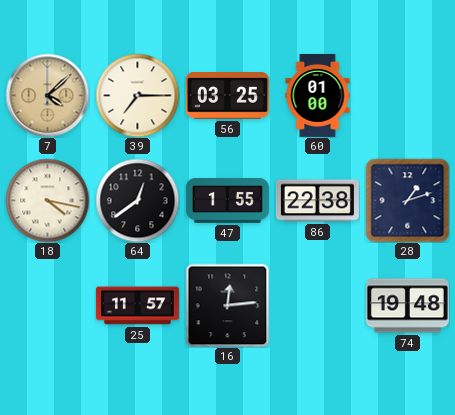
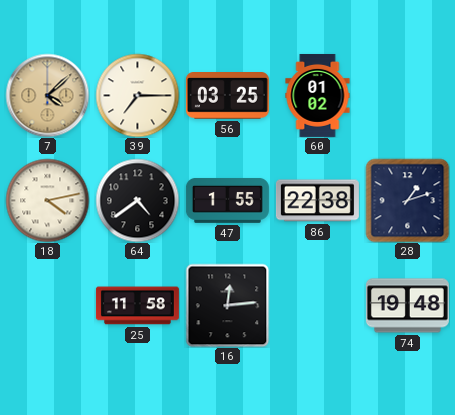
60: 01:00 -> 01:02 (318, 95)
18: 4:17 -> 4:13 (47, 200)
64: 12:39 -> 4:39 (137, 200)
25: 11:57 -> 11:58 (137, 306)
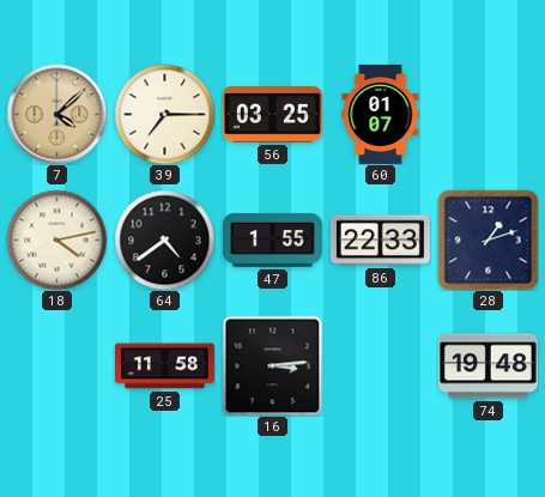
60: 01:02 -> 01:07 (381, 114)
86: 22:38 -> 22:33 (380, 241)
16: 12:14 -> 3:14 (272, 365)
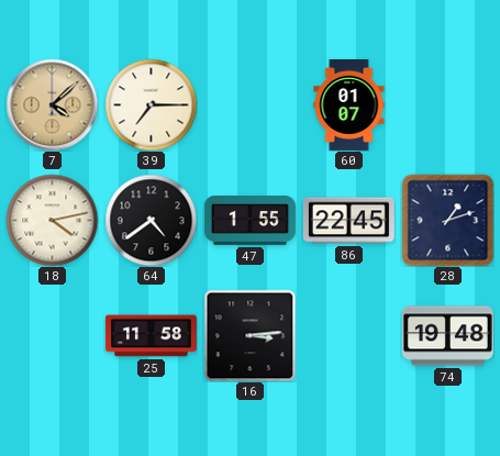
56: 03:25 -> none (272, 115)
86: 22:33 -> 22:45 (348, 221)
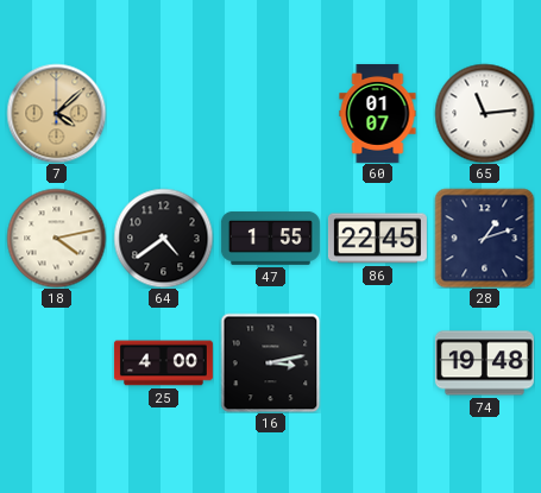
39: 7:15 -> none (151, 104)
65: none -> 11:14 (484, 113)
25: 11:58 -> 4:00 (163, 364)
16: 3:14 -> 3:13 (270, 362)
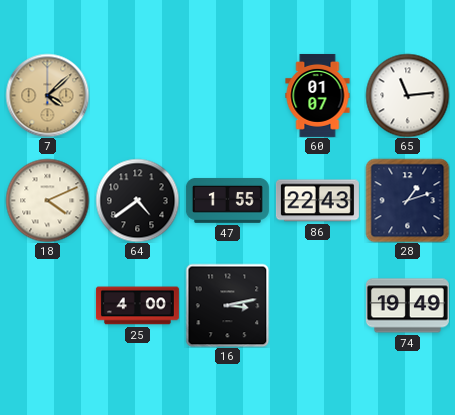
18: 4:13 -> 4:11 (47, 200)
86: 22:45 -> 22:43 (317, 201)
74: 19:48 -> 19:49 (407, 306)
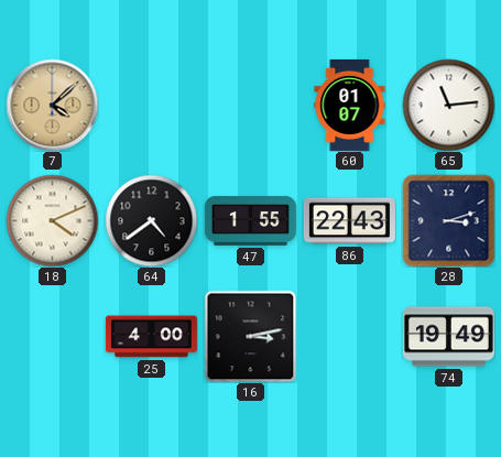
28: 1:12 -> 3:12 (448, 220)
